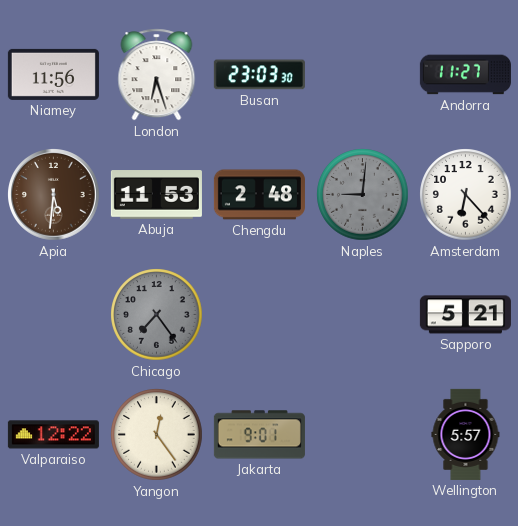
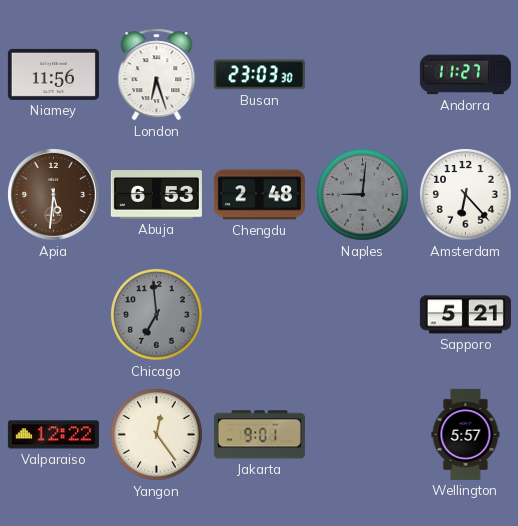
Abuja: 11:53 -> 6:53 (156, 195)
Chicago: 7:24 -> 6:59 (157, 315)
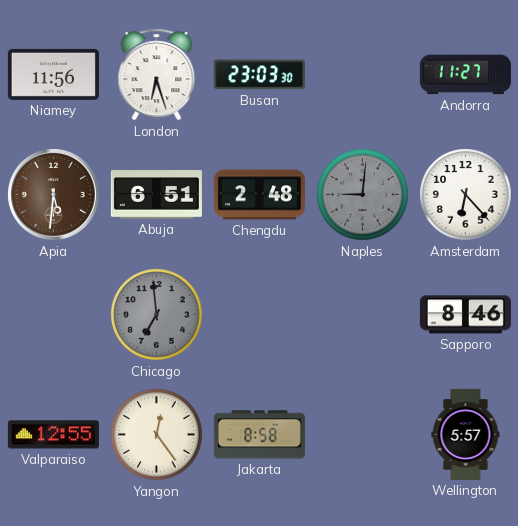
Abuja: 6:53 -> 6:51 (156, 195)
Sapporo: 5:21 -> 8:46 (465, 315)
Valparaiso: 12:22 -> 12:55 (53, 435)
Jakarta: 9:01 -> 8:58 (259, 435)
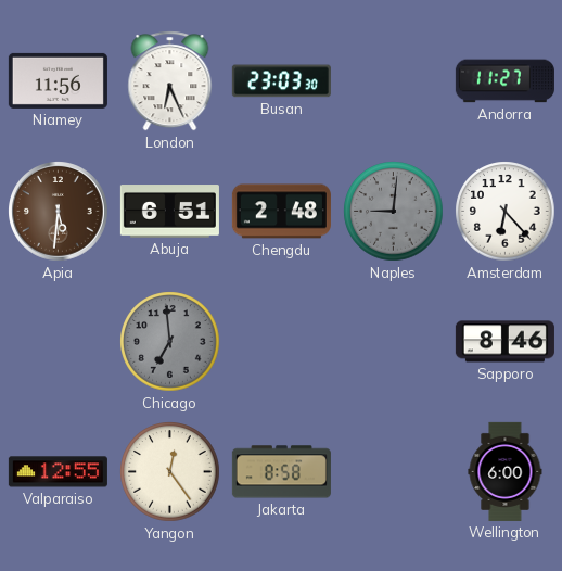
London: 6:27 -> 6:26 (170, 81)
Wellington: 5:57 -> 6:00 (506, 471)
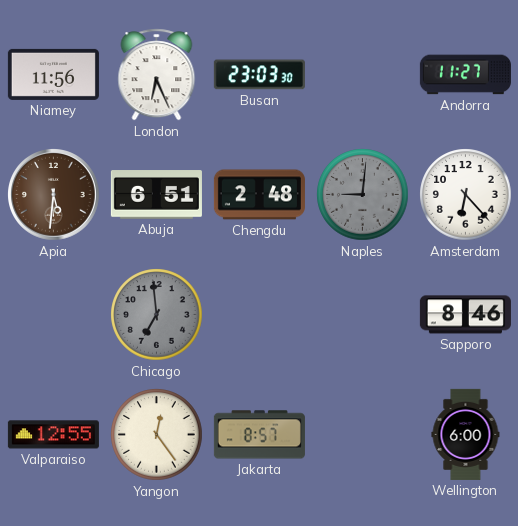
Jakarta: 8:58 -> 8:57 (259, 435)
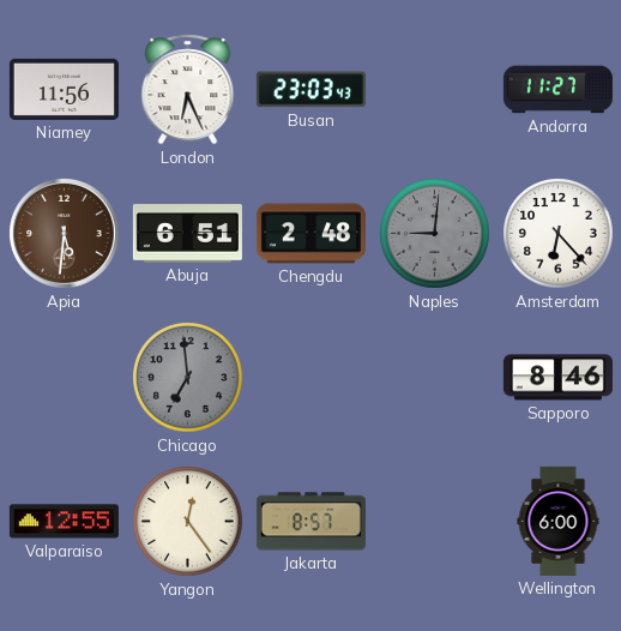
Busan: 23:03:30 -> 23:03:43 (310, 90)
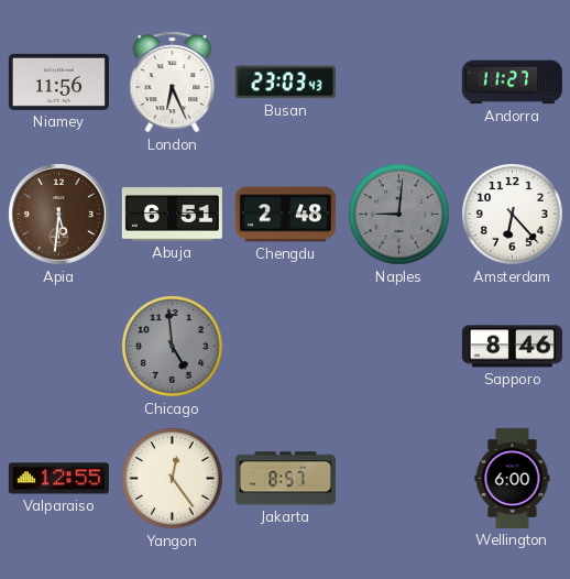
Chicago: 6:59 -> 4:59 (173, 347)
